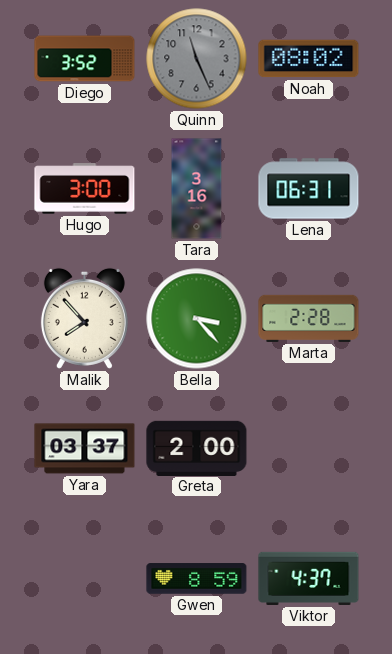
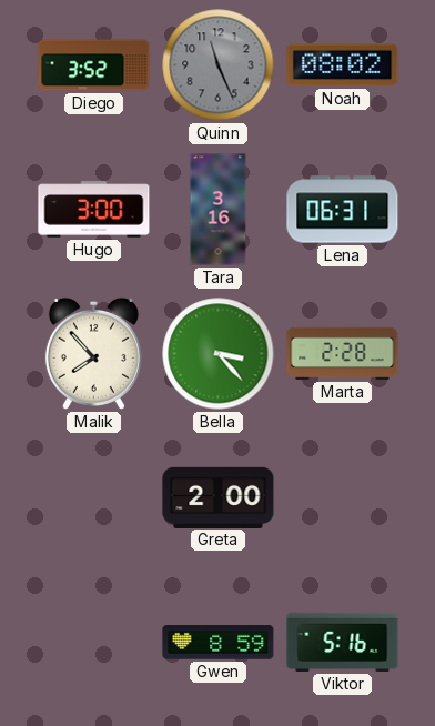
Yara: 03:37 -> none (85, 449)
Viktor: 4:37 -> 5:16 (343, 642)
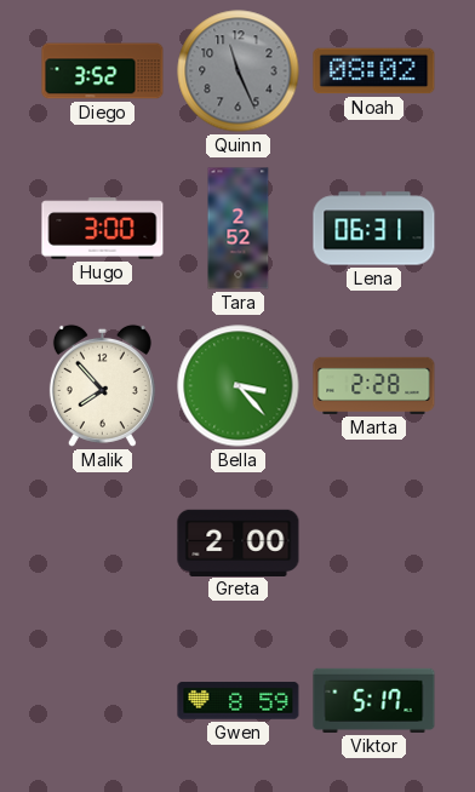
Tara: 3:16 -> 2:52 (239, 229)
Viktor: 5:16 -> 5:17 (374, 700)
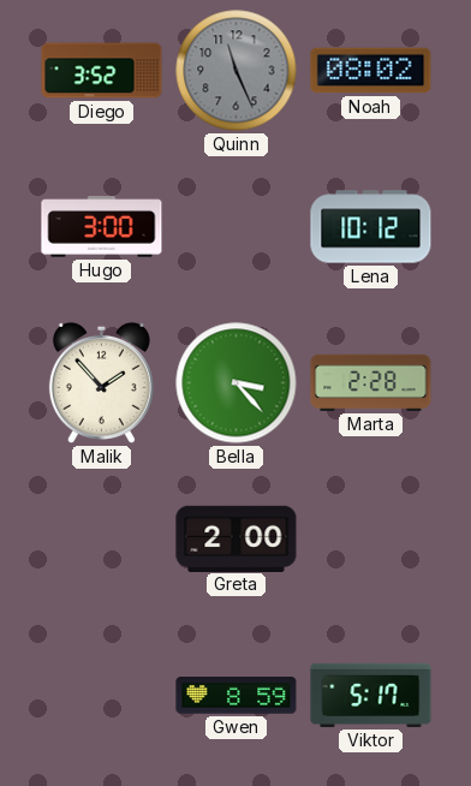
Tara: 2:52 -> none (239, 229)
Lena: 06:31 -> 10:12 (371, 227)
Malik: 7:53 -> 1:53 (101, 382)
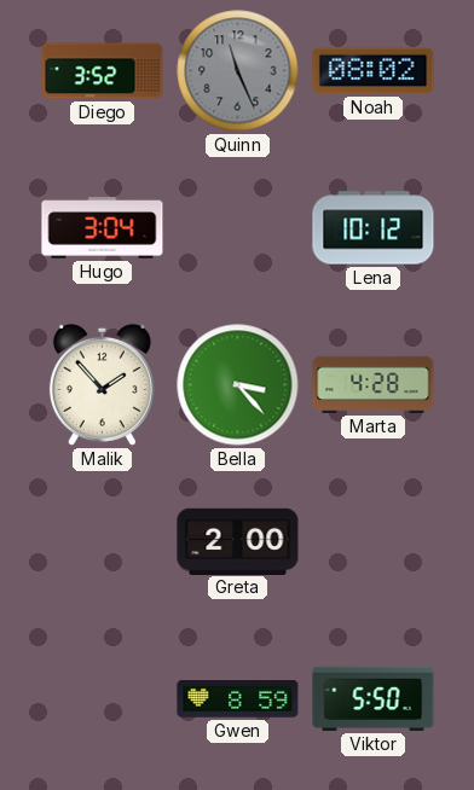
Hugo: 3:00 -> 3:04 (103, 228)
Marta: 2:28 -> 4:28 (374, 384)
Viktor: 5:17 -> 5:50 (374, 698)
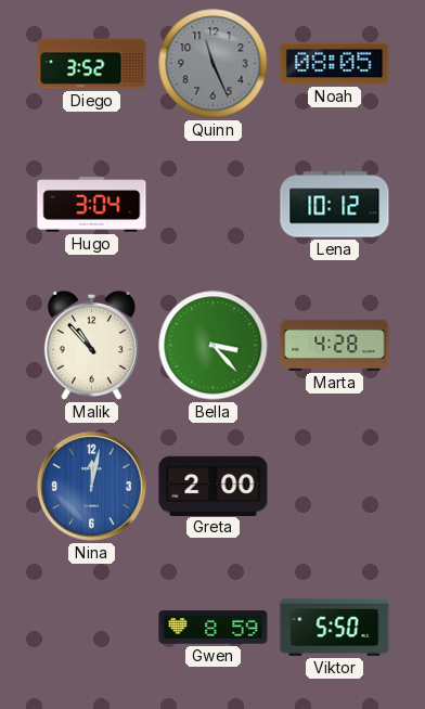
Noah: 08:02 -> 08:05 (335, 64)
Malik: 1:53 -> 10:53 (91, 345)
Nina: none -> 12:02 (92, 487)
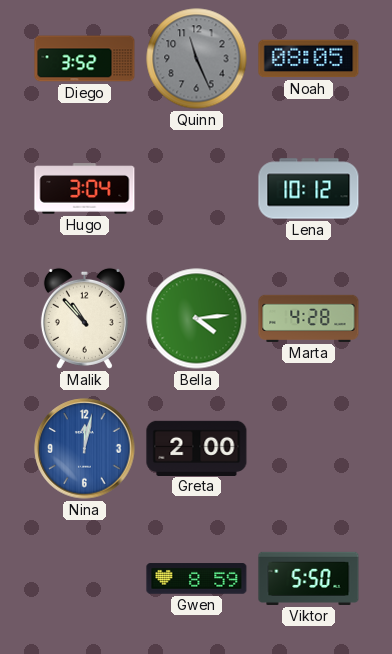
Bella: 3:23 -> 4:14 (197, 319)
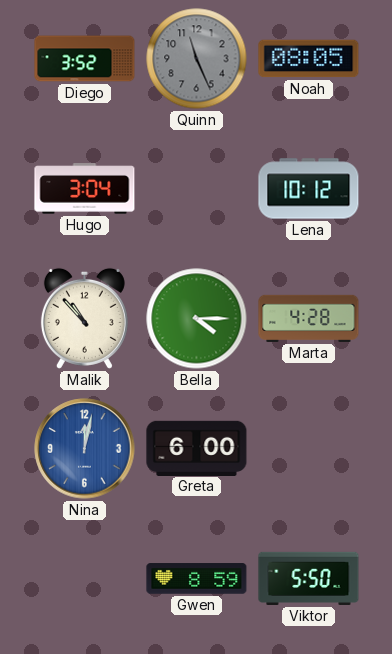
Bella: 4:14 -> 4:15 (197, 319)
Greta: 2:00 -> 6:00 (197, 448)
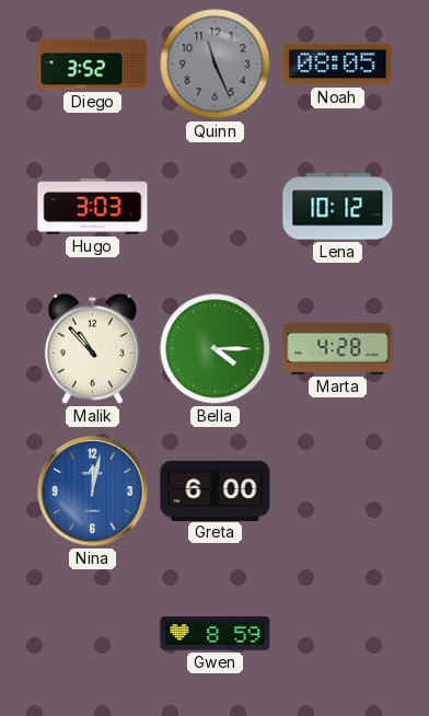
Hugo: 3:04 -> 3:03 (93, 207)
Viktor: 5:50 -> none (309, 578)
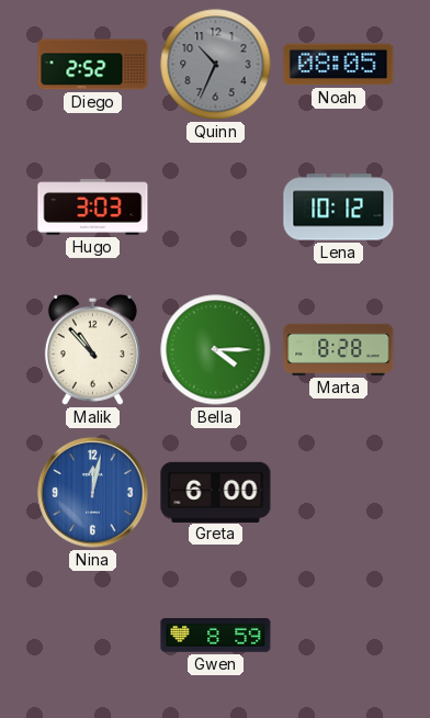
Diego: 3:52 -> 2:52 (93, 65)
Quinn: 11:26 -> 10:34 (216, 65)
Marta: 4:28 -> 8:28 (339, 349)
